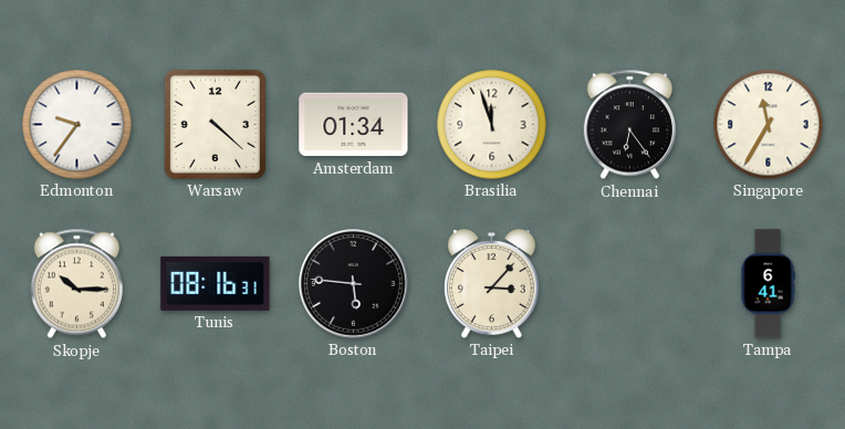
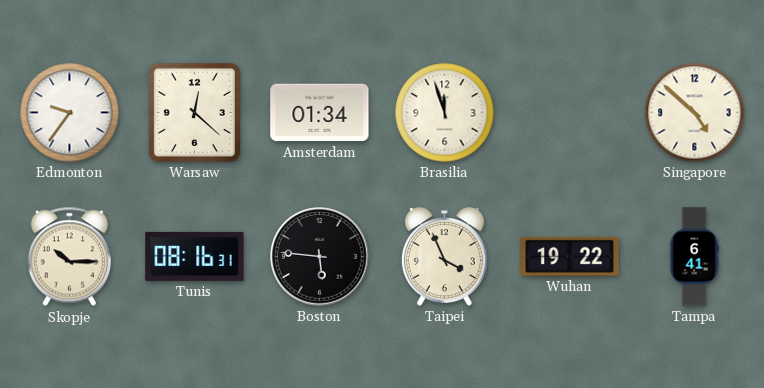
Warsaw: 4:22 -> 12:22 (194, 112)
Chennai: 6:24 -> none (629, 125)
Singapore: 11:35 -> 4:52 (695, 113)
Taipei: 3:07 -> 3:56 (444, 257)
Wuhan: none -> 19:22 (570, 256)
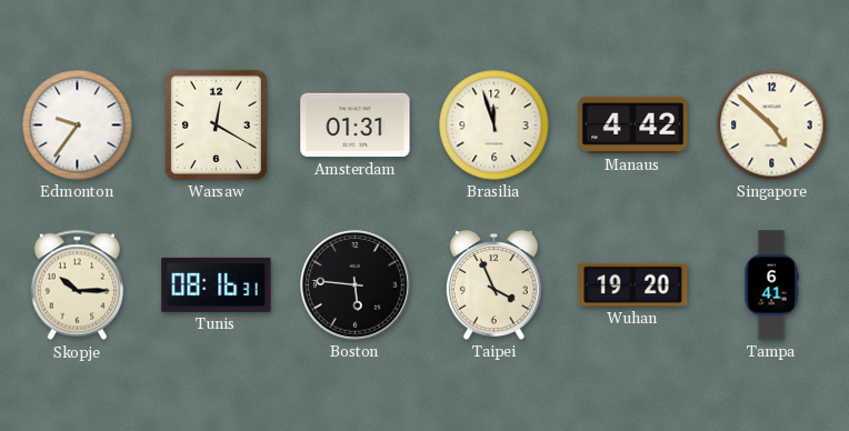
Warsaw: 12:22 -> 12:20 (216, 124)
Amsterdam: 01:34 -> 01:31 (356, 126)
Manaus: none -> 4:42 (633, 124)
Wuhan: 19:22 -> 19:20 (633, 284)
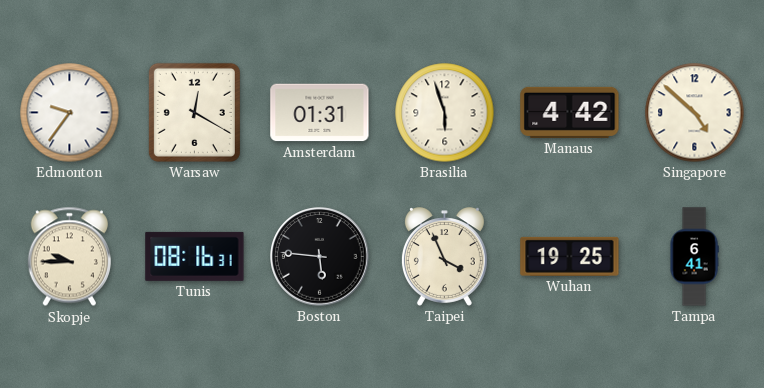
Brasilia: 11:57 -> 5:57 (445, 113)
Skopje: 10:15 -> 9:45 (69, 257)
Wuhan: 19:20 -> 19:25 (570, 256)
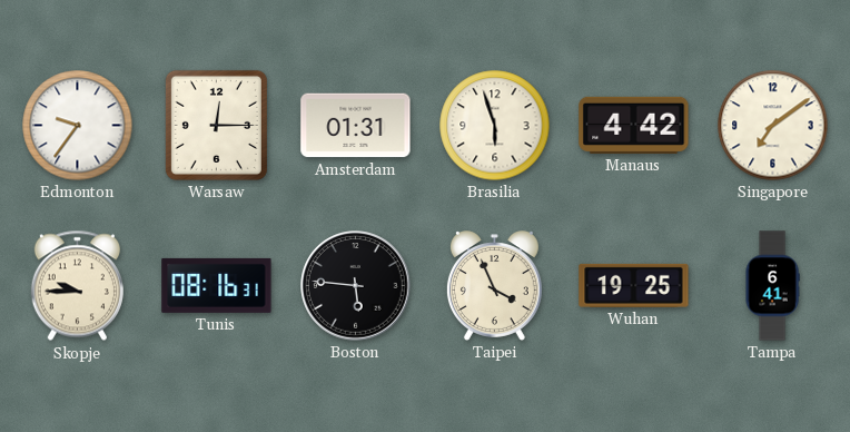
Warsaw: 12:20 -> 12:15 (216, 125)
Singapore: 4:52 -> 7:09 (773, 126)
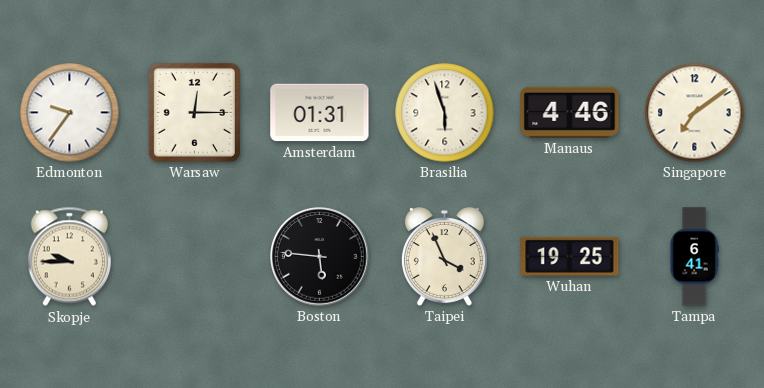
Manaus: 4:42 -> 4:46 (570, 112)
Tunis: 08:16 -> none (217, 285)
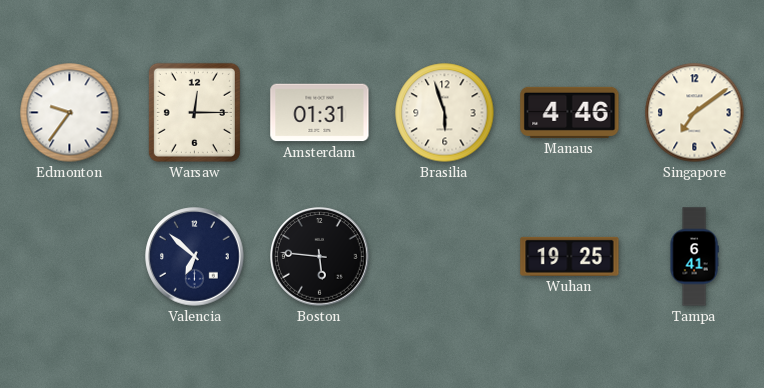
Skopje: 9:45 -> none (69, 257)
Valencia: none -> 6:52 (195, 257)
Taipei: 3:56 -> none (444, 257)
